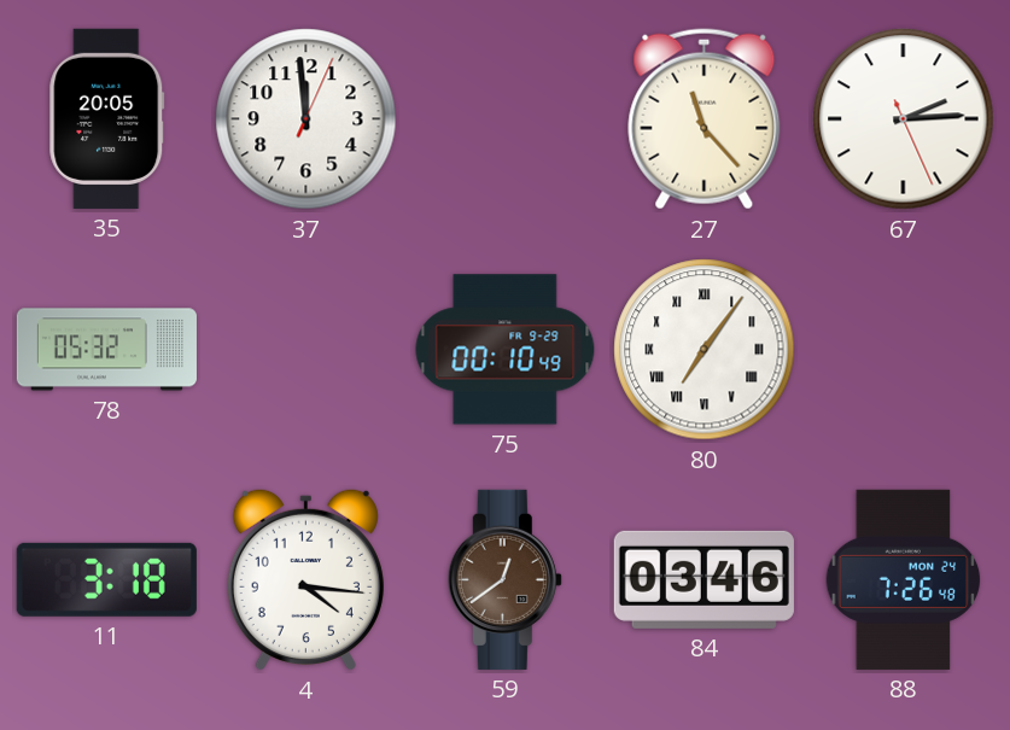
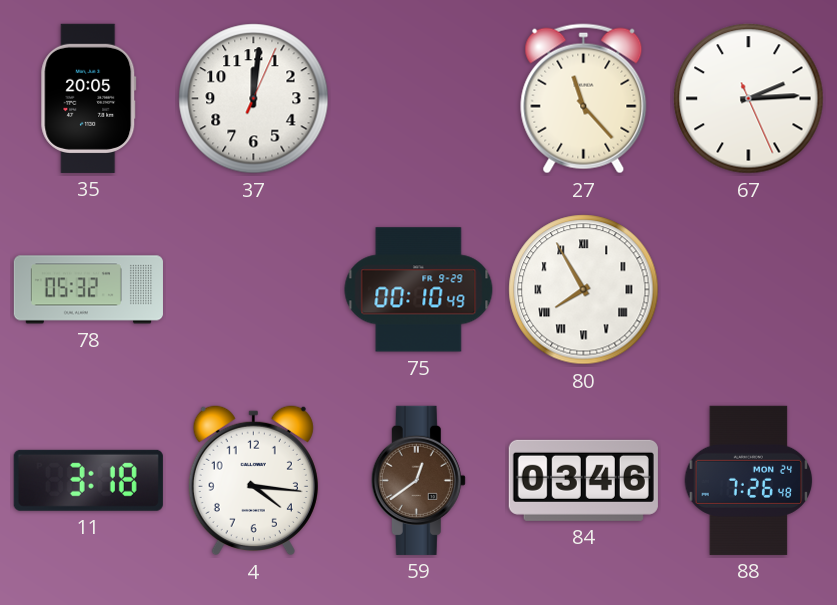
37: 11:59 -> 12:01 (254, 99)
80: 7:06 -> 7:55 (584, 290)
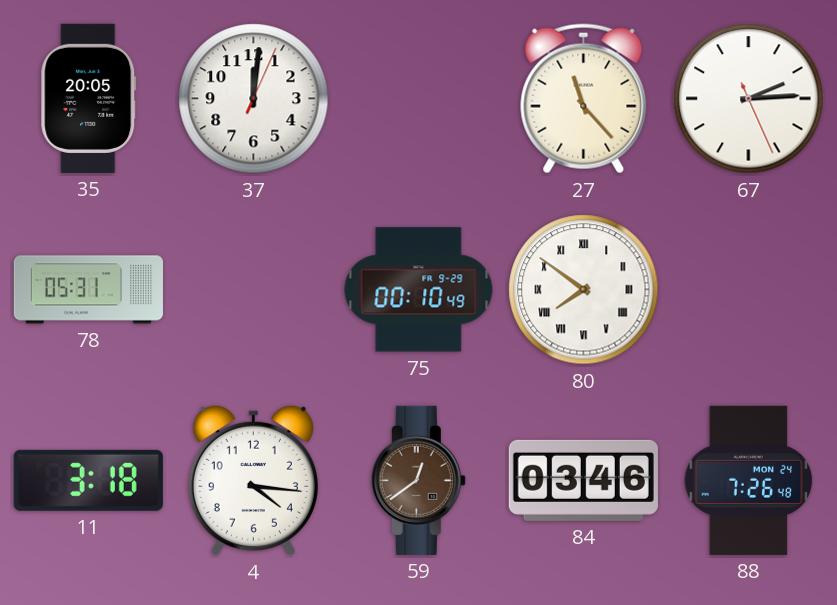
78: 05:32 -> 05:31 (88, 290)
80: 7:55 -> 7:51 (584, 290)
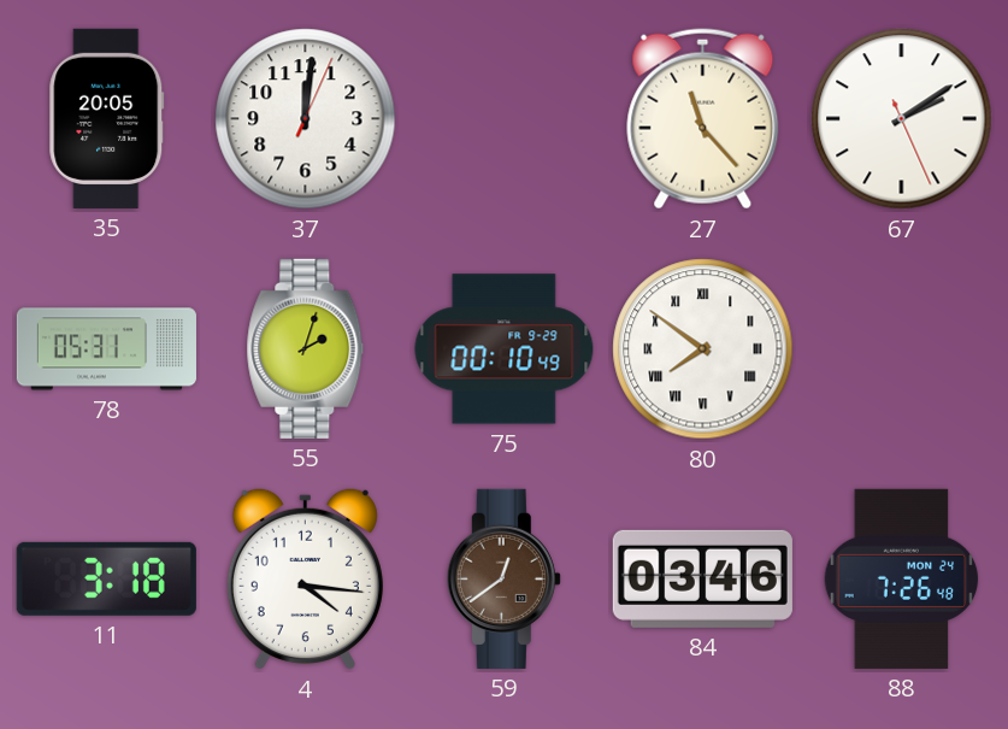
67: 2:14 -> 2:09 (902, 119)
55: none -> 2:03 (306, 348)
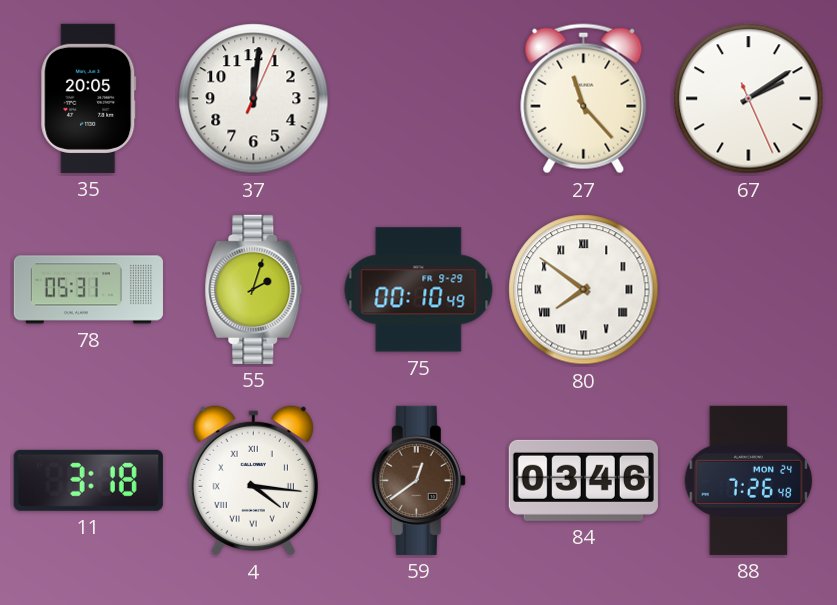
4 numerals: Arabic -> Roman (253, 480)
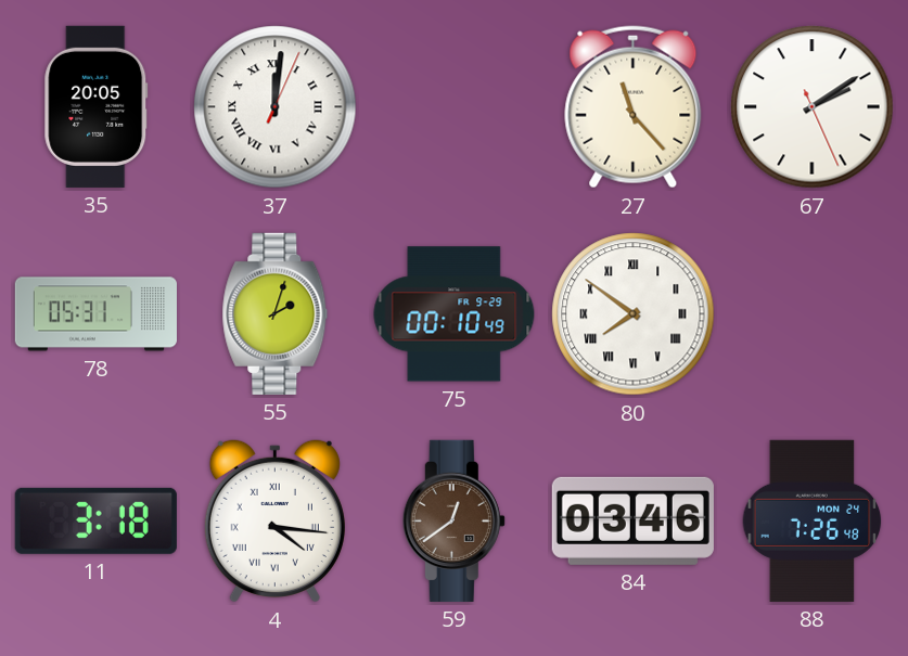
37 numerals: Arabic -> Roman (276, 107)
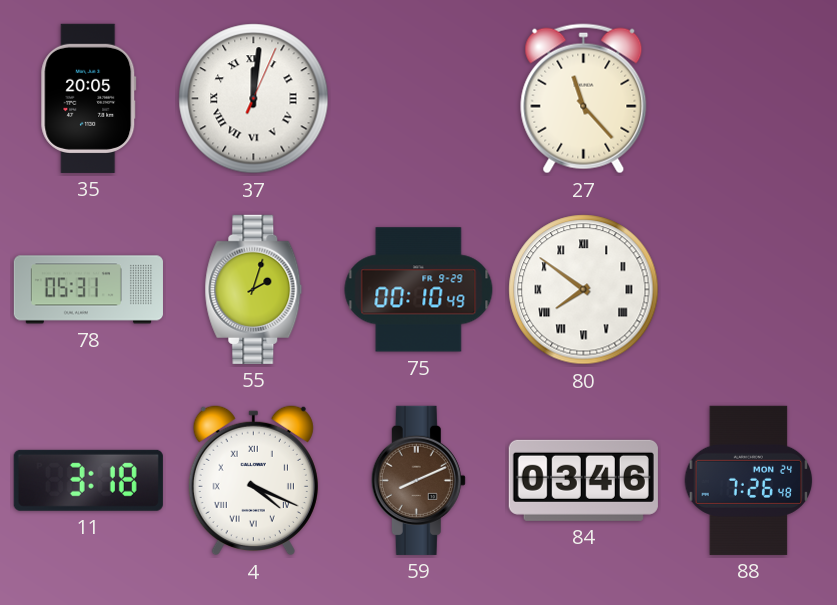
67: 2:09 -> none (813, 107)
4: 4:16 -> 4:19 (253, 480)
59: 12:39 -> 8:11 (418, 480)
